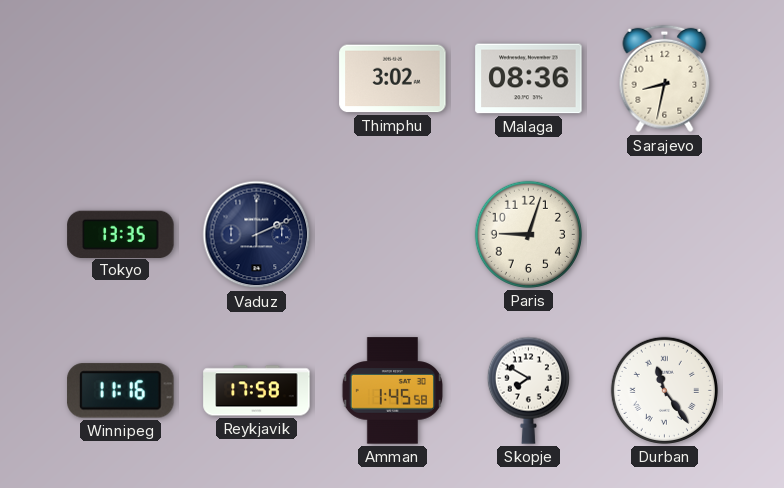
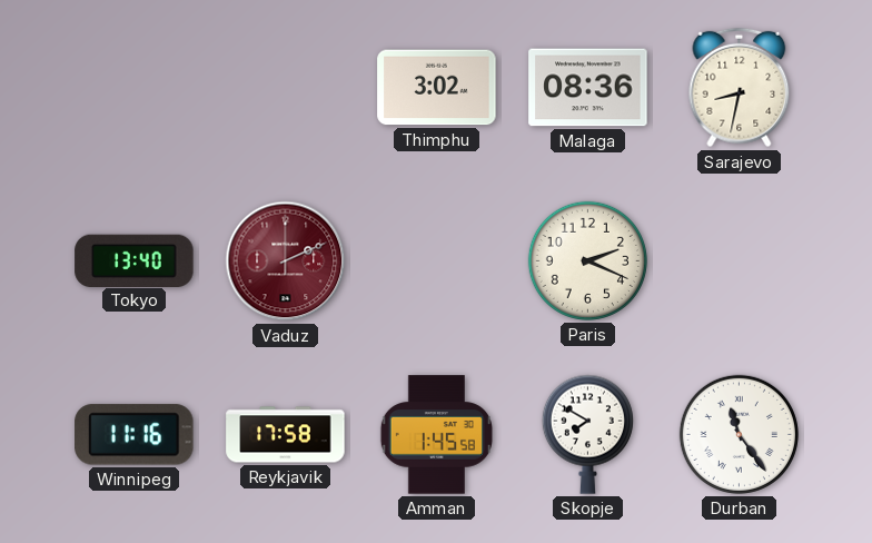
Tokyo: 13:35 -> 13:40 (135, 260)
Vaduz dial: navy -> burgundy (286, 261)
Paris: 9:03 -> 2:19 (587, 260)
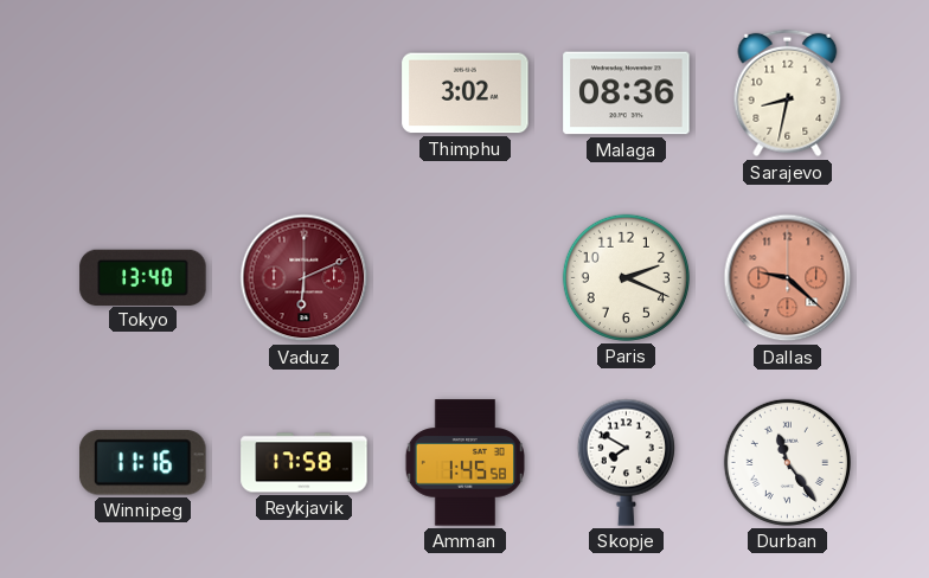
Vaduz: 2:11 -> 6:11 (305, 278)
Dallas: none -> 9:22 (788, 278)
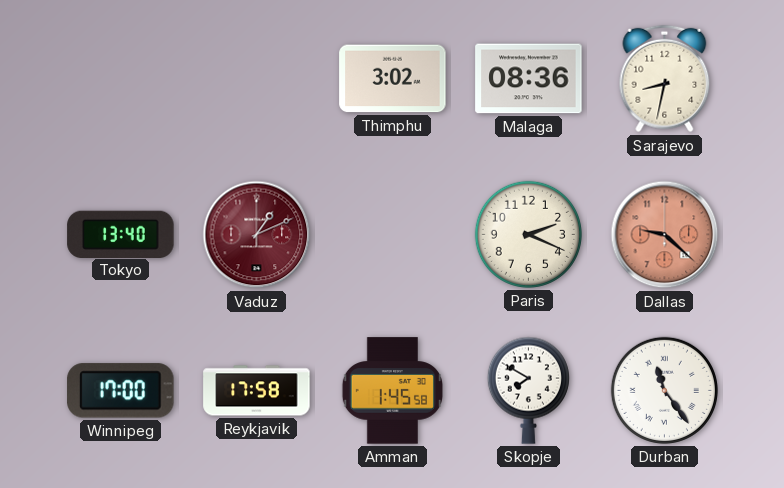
Vaduz: 6:11 -> 1:11 (257, 235)
Winnipeg: 11:16 -> 17:00 (121, 391)
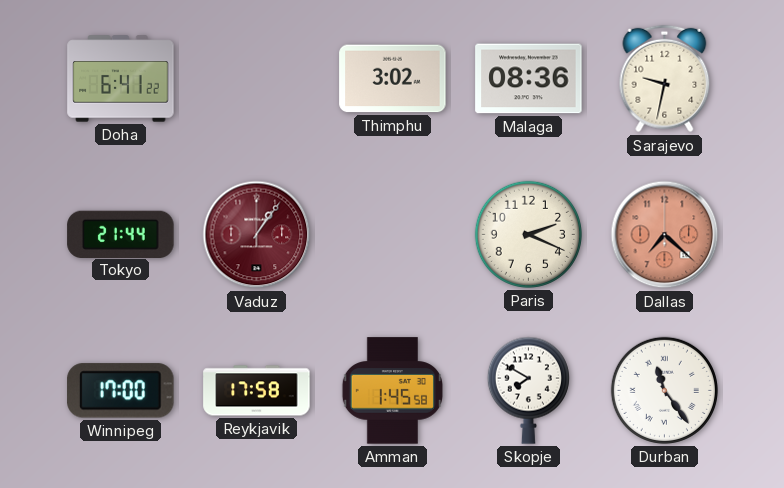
Doha: none -> 6:41 (121, 79)
Sarajevo: 8:32 -> 9:32 (665, 79)
Tokyo: 13:40 -> 21:44 (121, 234)
Vaduz: 1:11 -> 1:06 (257, 235)
Dallas: 9:22 -> 7:22 (665, 235)
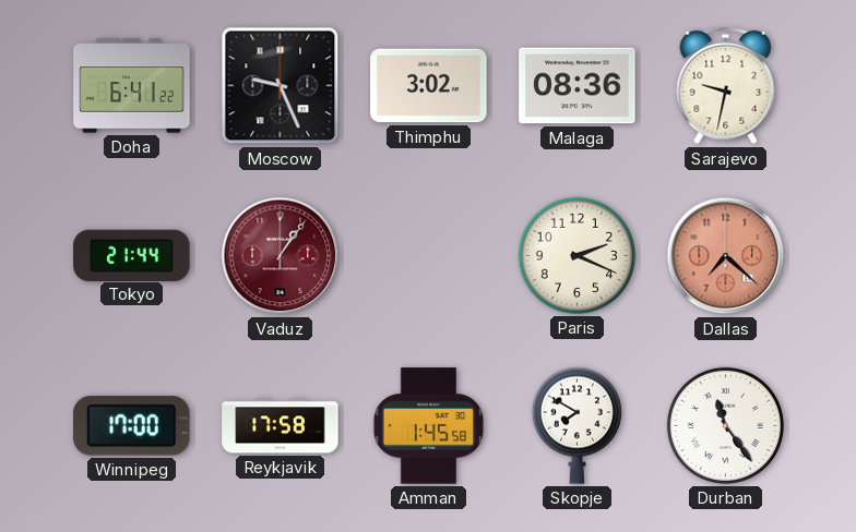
Moscow: none -> 9:26 (281, 86)
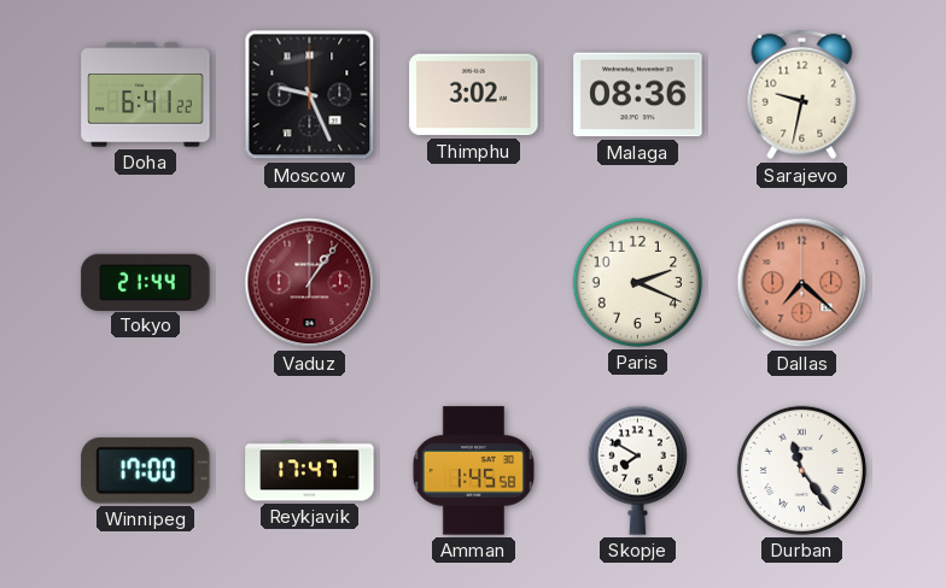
Reykjavik: 17:58 -> 17:47 (310, 471)
